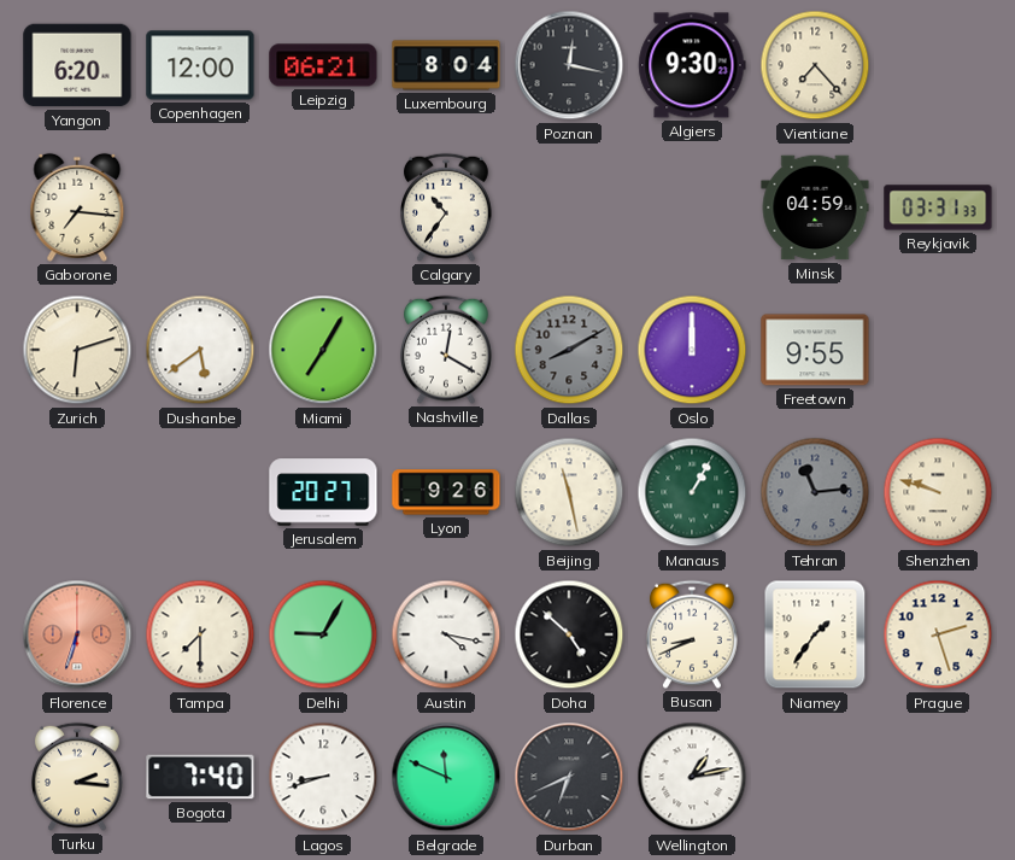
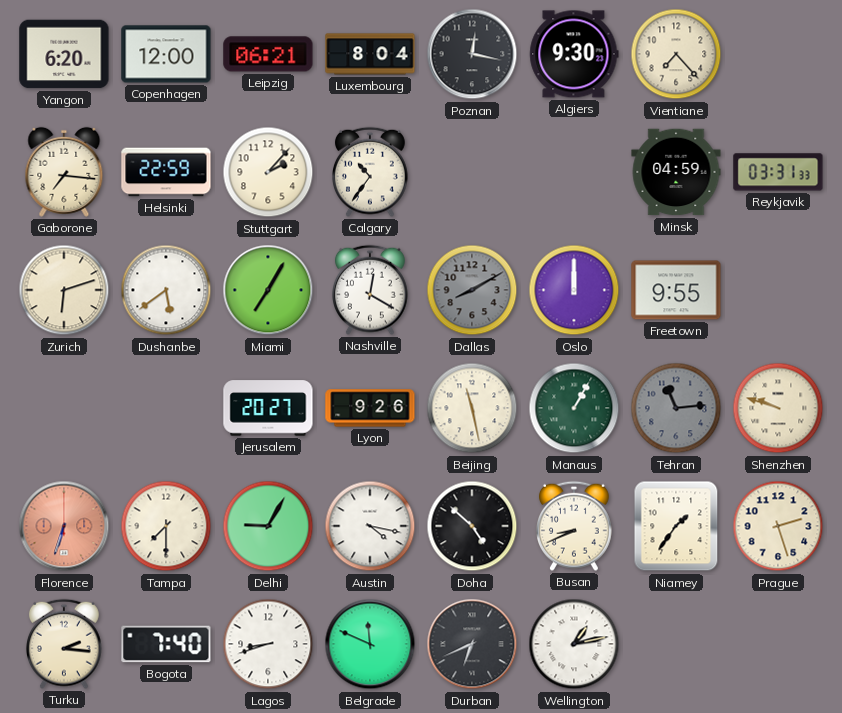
Helsinki: none -> 22:59 (166, 172)
Stuttgart: none -> 2:07 (268, 172)
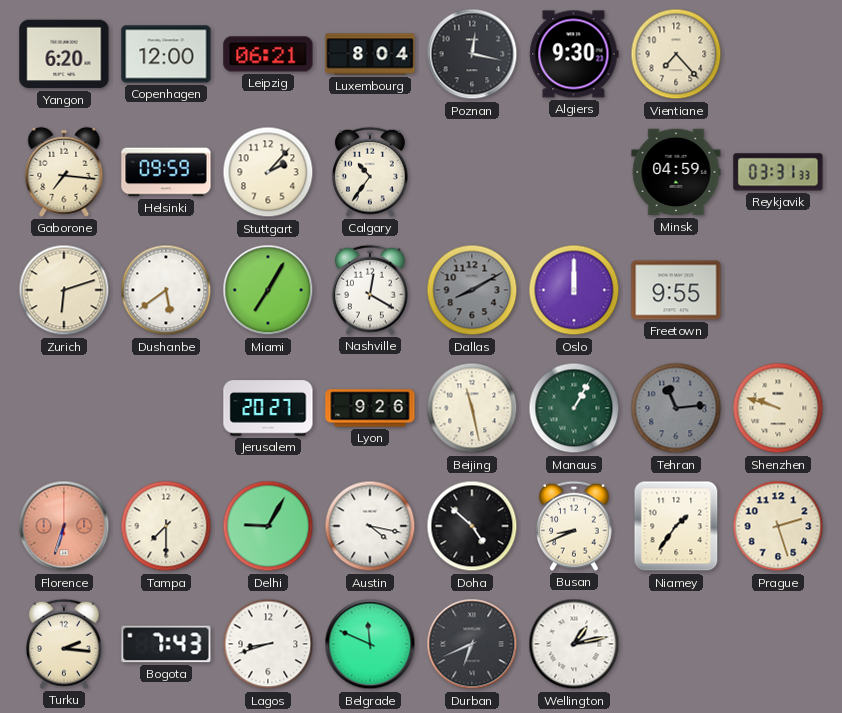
Helsinki: 22:59 -> 09:59 (166, 172)
Bogota: 7:40 -> 7:43 (166, 644)
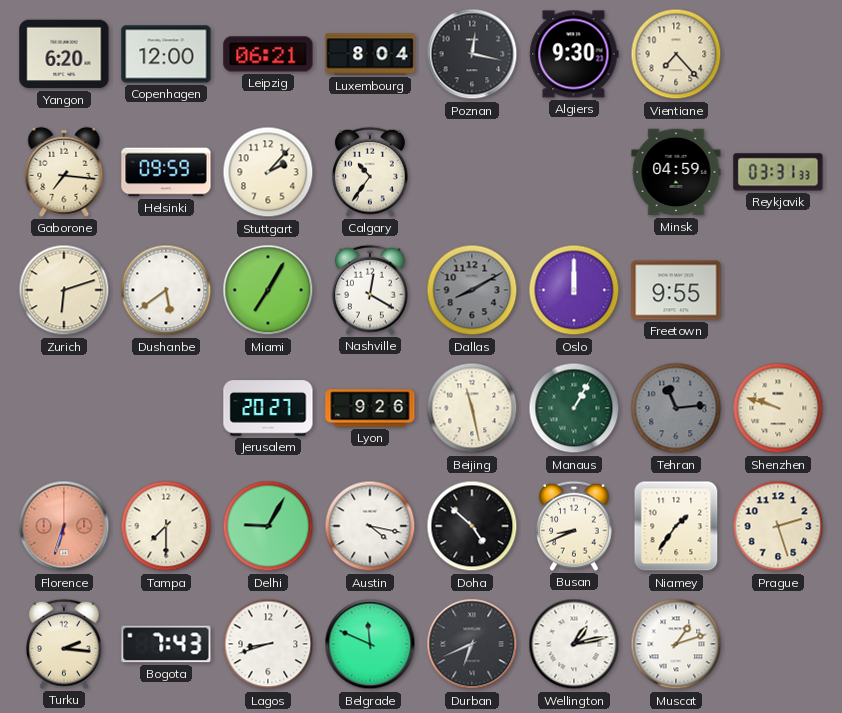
Muscat: none -> 1:12 (676, 644)
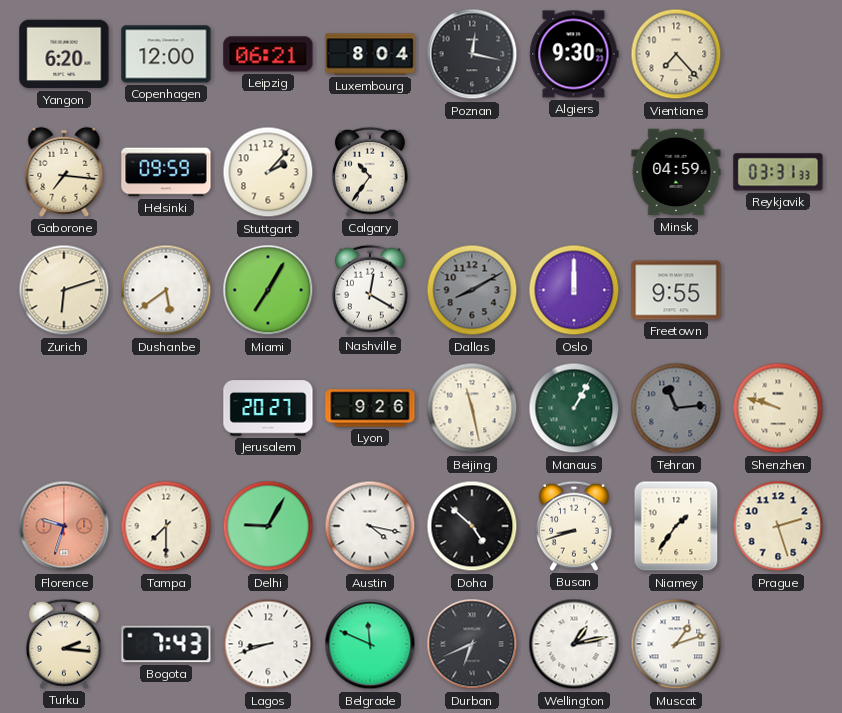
Florence: 6:33 -> 9:33 (64, 526)
Busan: 8:41 -> 8:42 (575, 526)
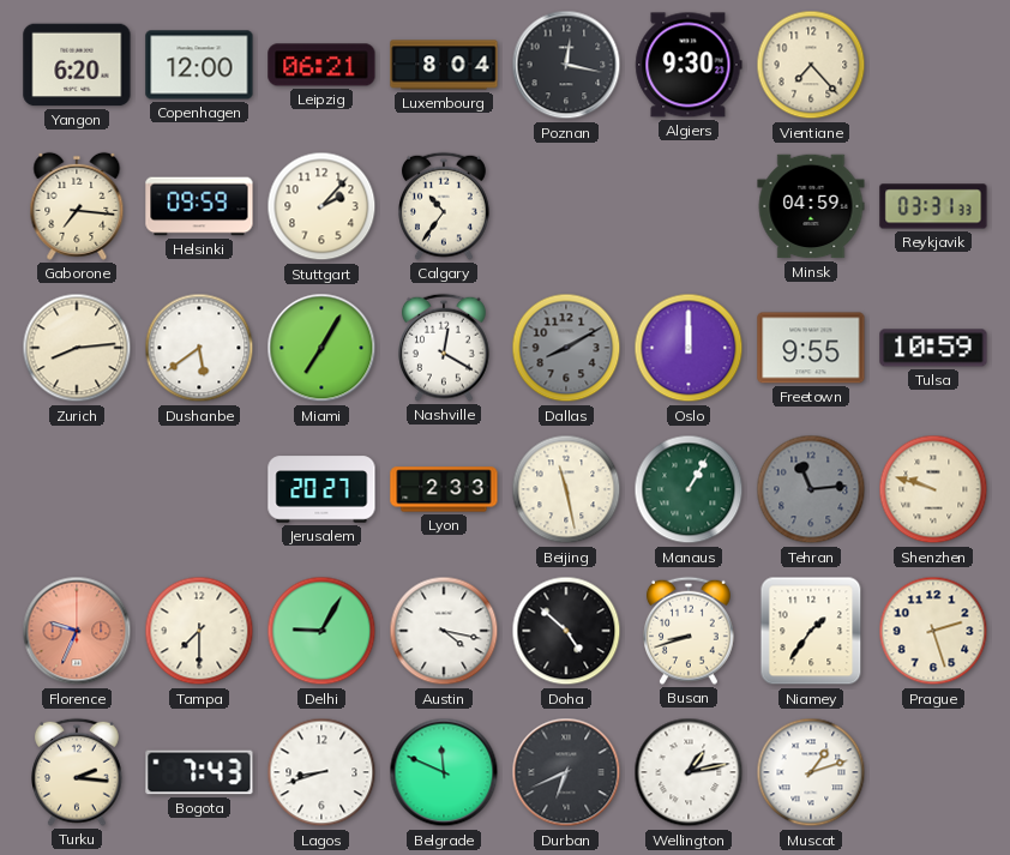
Zurich: 6:12 -> 8:14 (77, 348)
Tulsa: none -> 10:59 (933, 348)
Lyon: 9:26 -> 2:33 (444, 489)
Florence: 9:33 -> 9:34 (77, 631)
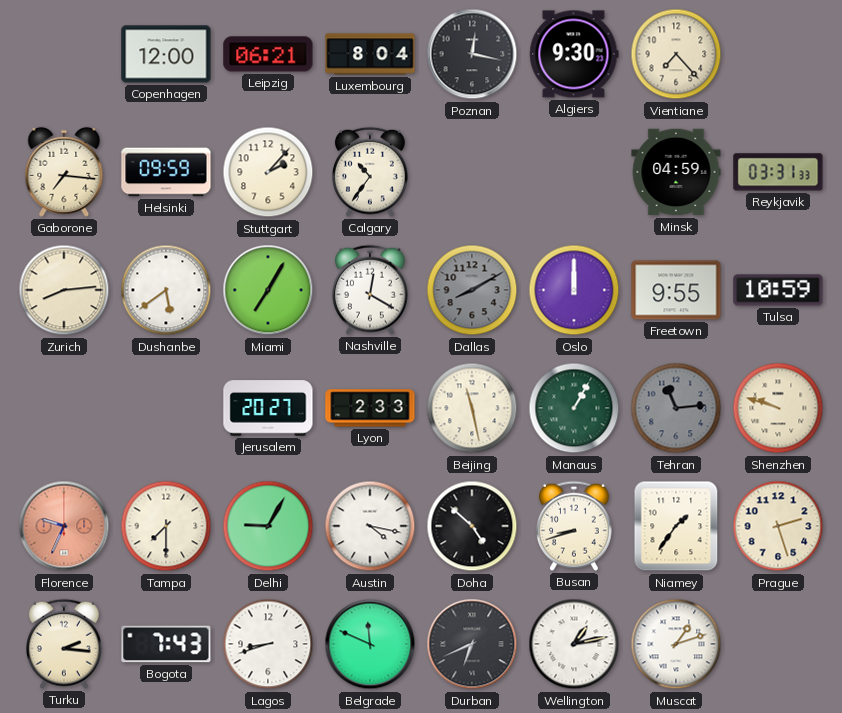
Yangon: 6:20 -> none (77, 65)
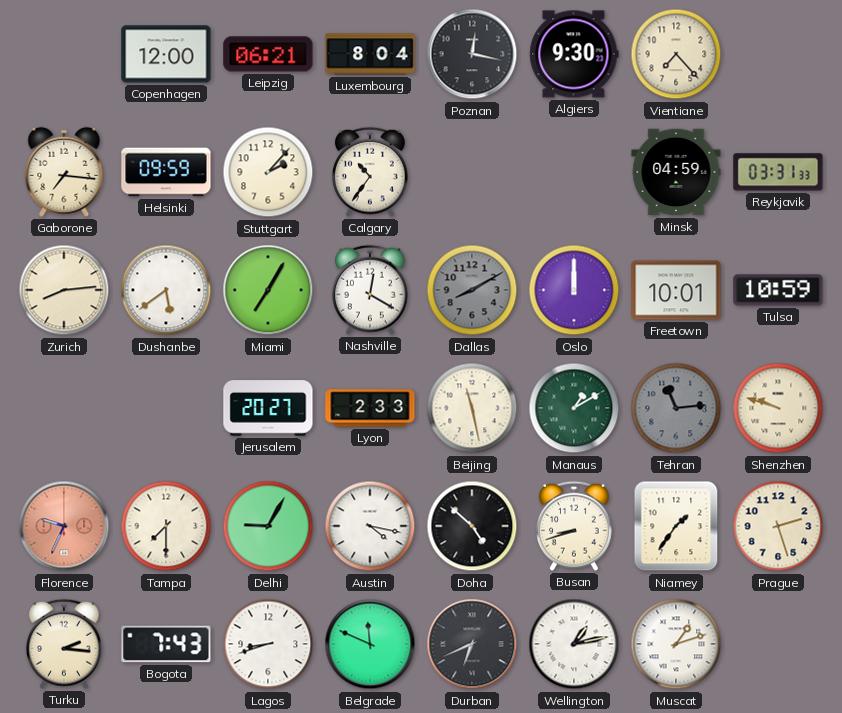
Freetown: 9:55 -> 10:01 (676, 290)
Manaus: 1:05 -> 1:10 (574, 408)
